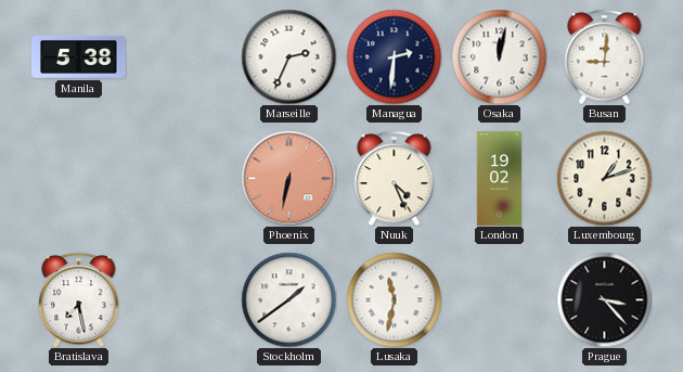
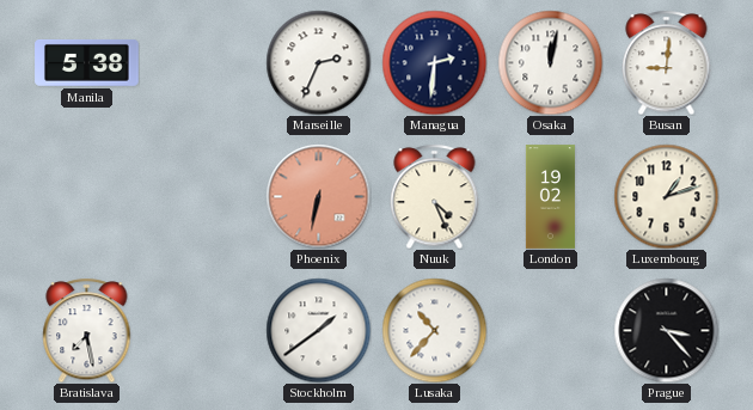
Lusaka: 11:32 -> 10:37 (434, 330)
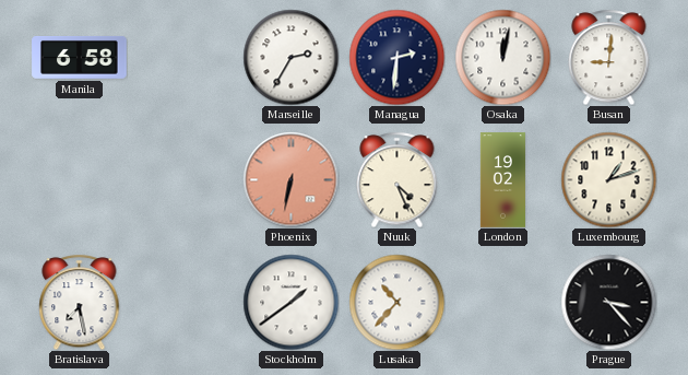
Manila: 5:38 -> 6:58 (80, 57)
Marseille: 2:34 -> 2:35 (290, 57)
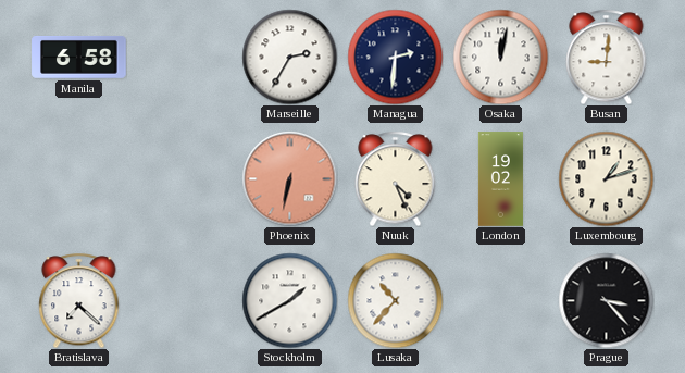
Bratislava: 7:28 -> 7:22 (79, 300)
Stockholm: 1:39 -> 1:40 (289, 300)
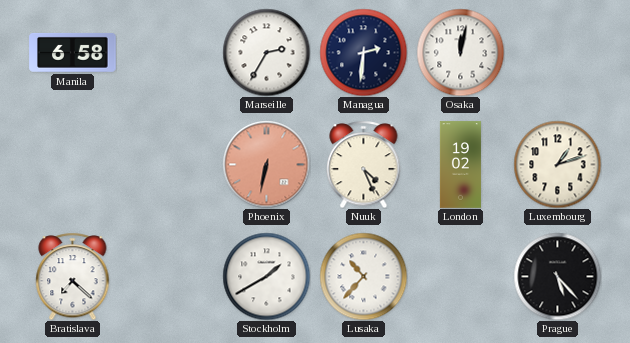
Busan: 9:01 -> none (607, 57)
Prague: 3:23 -> 5:23 (557, 276)
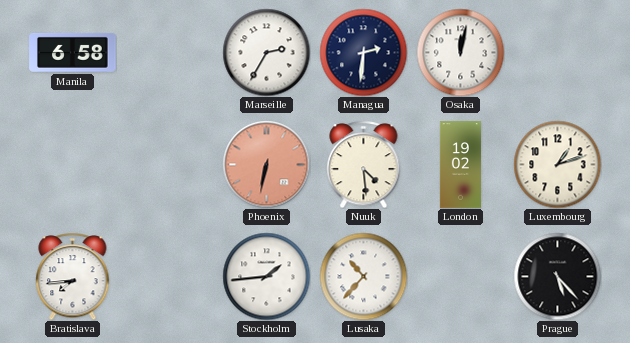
Nuuk: 4:26 -> 4:29 (364, 164)
Bratislava: 7:22 -> 7:44 (73, 276)
Stockholm: 1:40 -> 1:44 (266, 276)
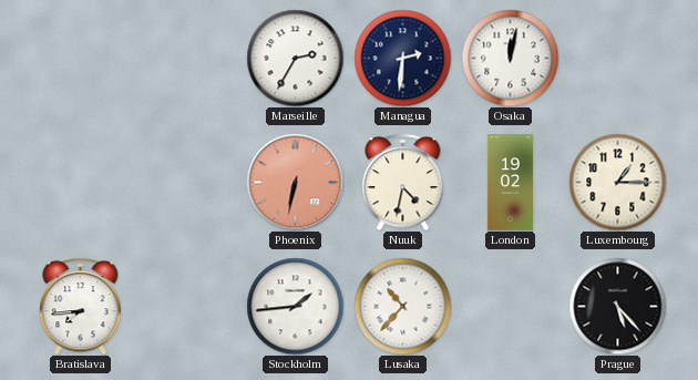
Manila: 6:58 -> none (73, 52)
Nuuk: 4:29 -> 4:32 (403, 182)
Luxembourg: 1:12 -> 1:15 (617, 182)
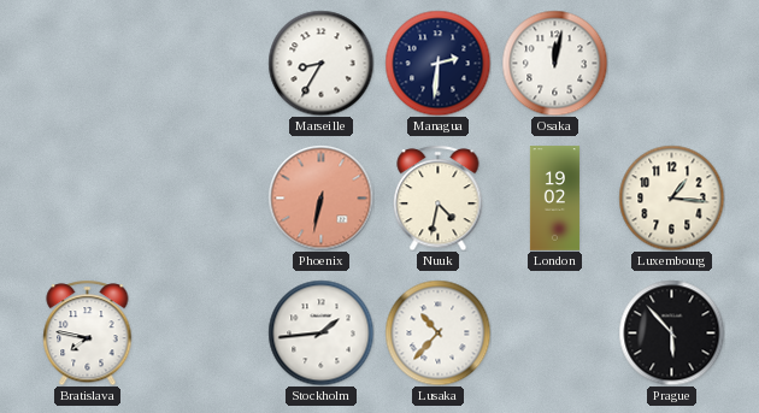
Marseille: 2:35 -> 8:35 (320, 63)
Luxembourg: 1:15 -> 1:16 (671, 197)
Bratislava: 7:44 -> 7:47 (88, 332)
Prague: 5:23 -> 5:53 (671, 332)
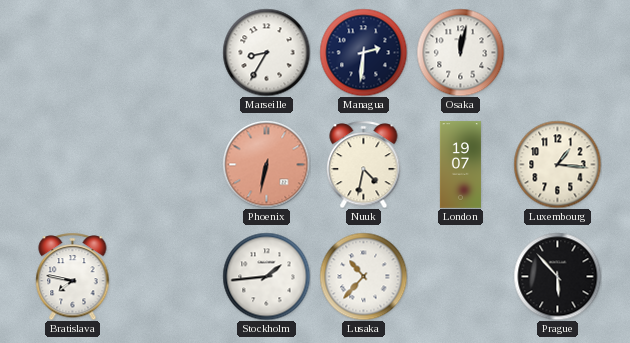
London: 19:02 -> 19:07 (460, 165)
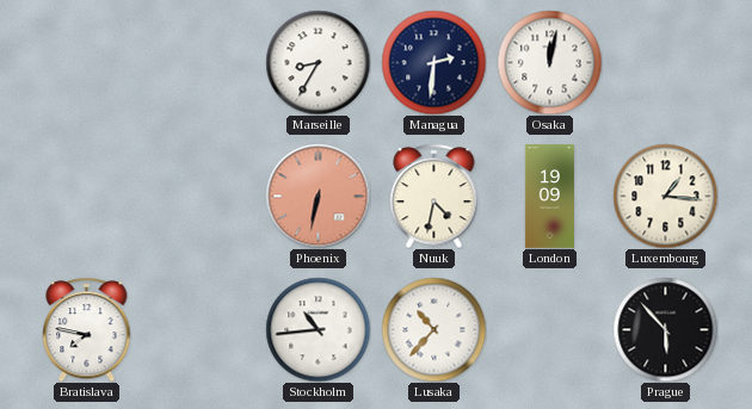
London: 19:07 -> 19:09 (549, 197)
Stockholm: 1:44 -> 10:44 (318, 329)
